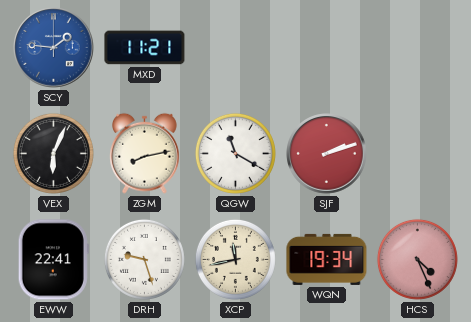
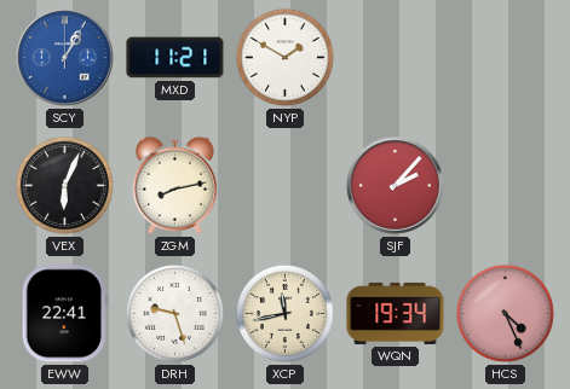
SCY: 1:46 -> 1:05 (65, 58)
NYP: none -> 1:50 (284, 57)
QGW: 11:20 -> none (235, 153)
SJF: 2:12 -> 2:07 (396, 186)
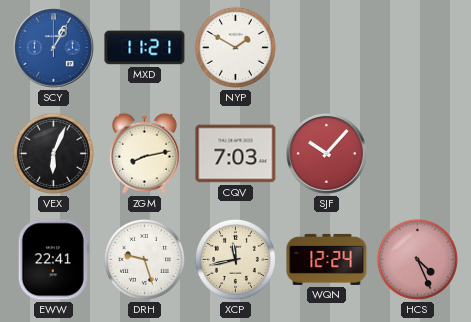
CQV: none -> 7:03 (236, 154)
SJF: 2:07 -> 10:07 (327, 154)
WQN: 19:34 -> 12:24 (327, 259)
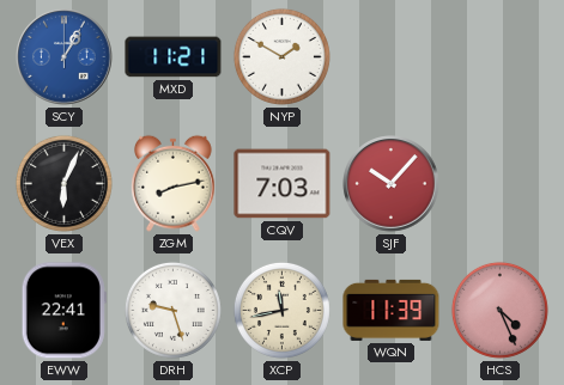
WQN: 12:24 -> 11:39 (392, 310)
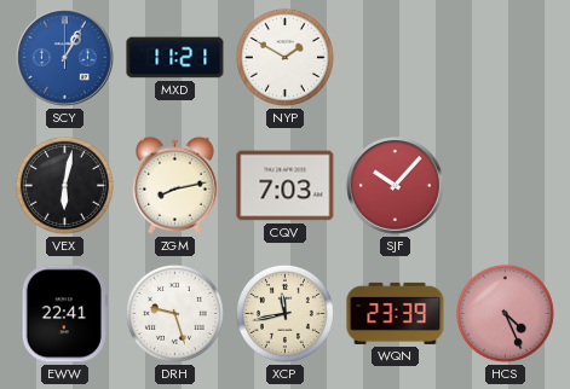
VEX: 6:04 -> 6:02 (64, 185)
WQN: 11:39 -> 23:39 (396, 313)
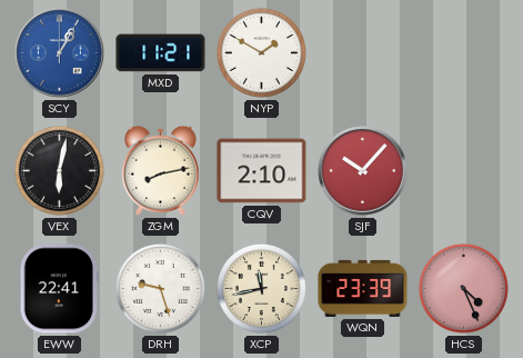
CQV: 7:03 -> 2:10 (262, 171)
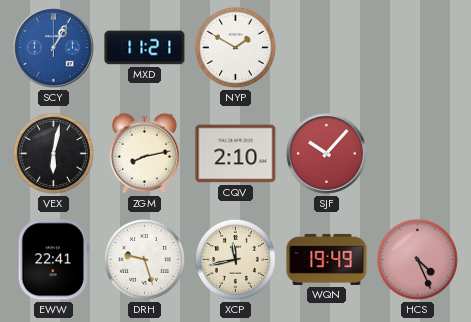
WQN: 23:39 -> 19:49 (327, 259)
